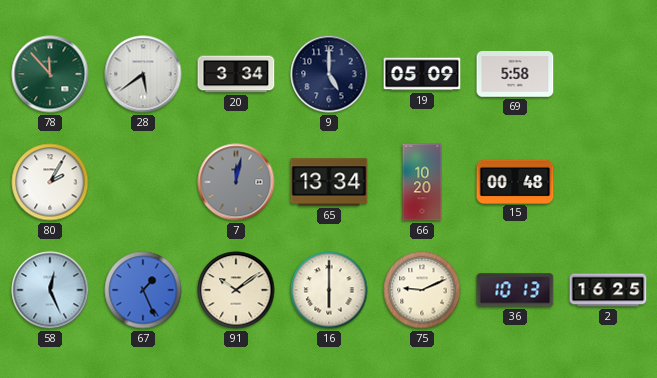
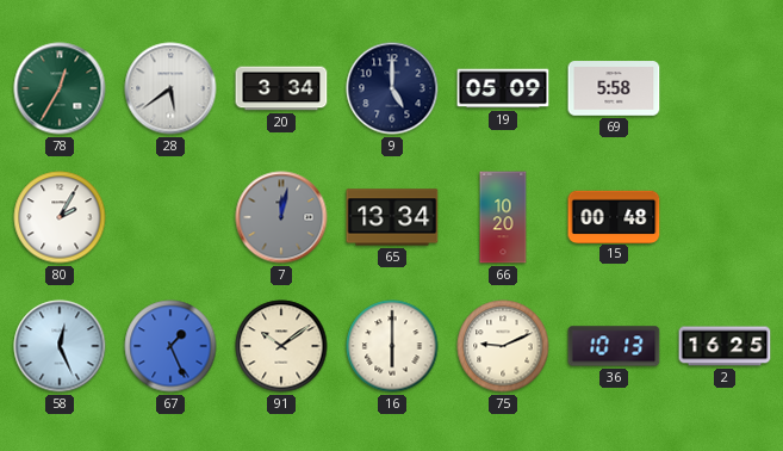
78: 11:53 -> 12:35 (60, 88)
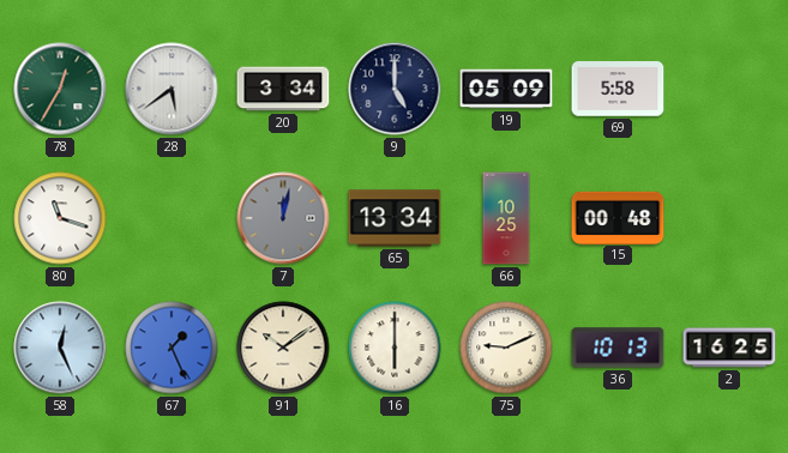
80: 2:05 -> 11:18 (60, 218)
66: 10:20 -> 10:25 (506, 218)
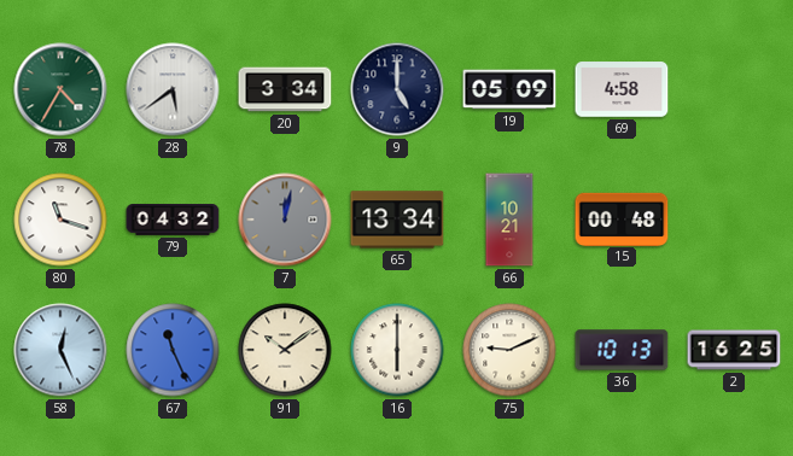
78: 12:35 -> 4:35 (60, 89)
69: 5:58 -> 4:58 (622, 89)
79: none -> 04:32 (173, 221)
66: 10:25 -> 10:21 (509, 220)
67: 1:26 -> 11:26 (173, 350)
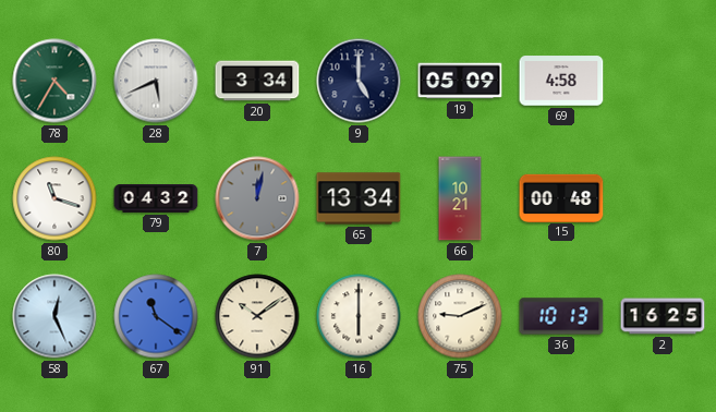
28: 5:39 -> 5:41 (156, 81)
67: 11:26 -> 11:21 (156, 316)
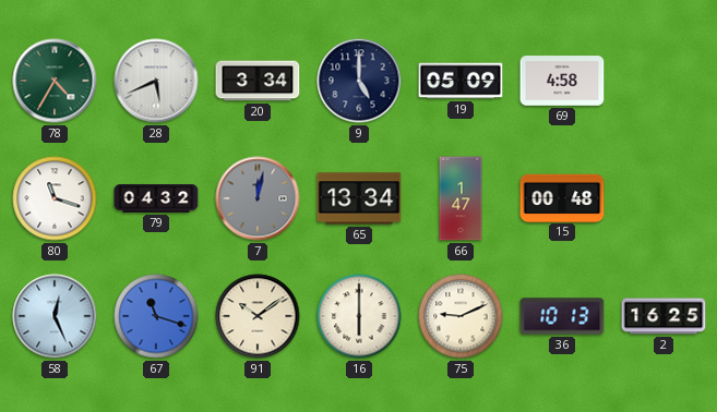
66: 10:21 -> 1:47 (461, 198)
67: 11:21 -> 11:18 (156, 316)
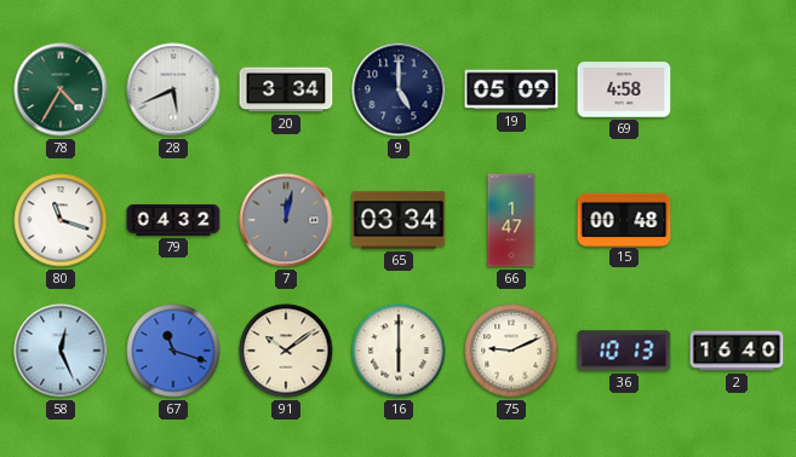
65: 13:34 -> 03:34 (399, 220)
2: 16:25 -> 16:40 (737, 351)
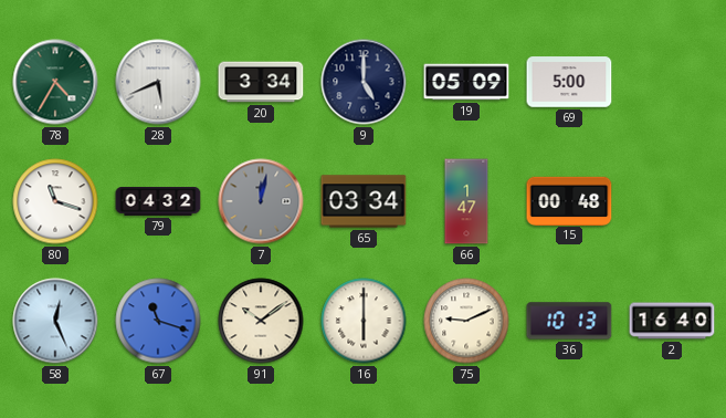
69: 4:58 -> 5:00 (569, 82)
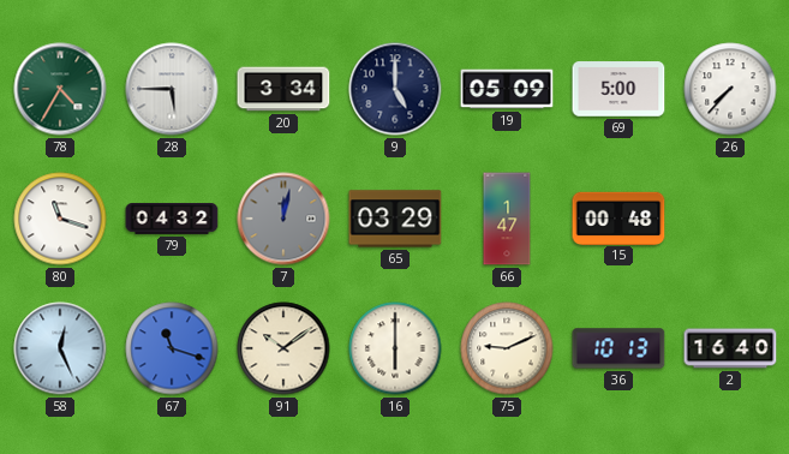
28: 5:41 -> 5:45 (172, 89)
26: none -> 7:37 (730, 89)
65: 03:34 -> 03:29 (395, 219)
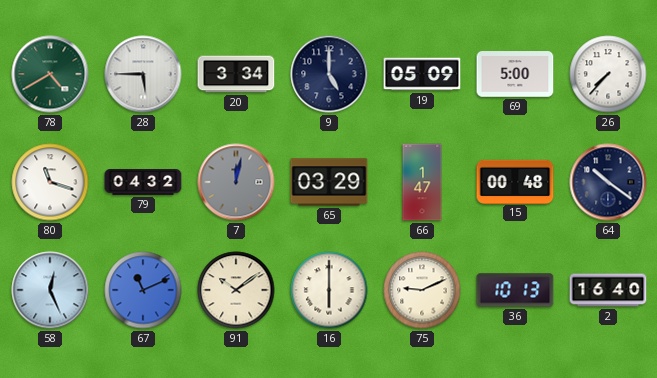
78: 4:35 -> 4:40 (50, 74)
64: none -> 10:21 (608, 182)
67: 11:18 -> 11:11 (143, 290)
